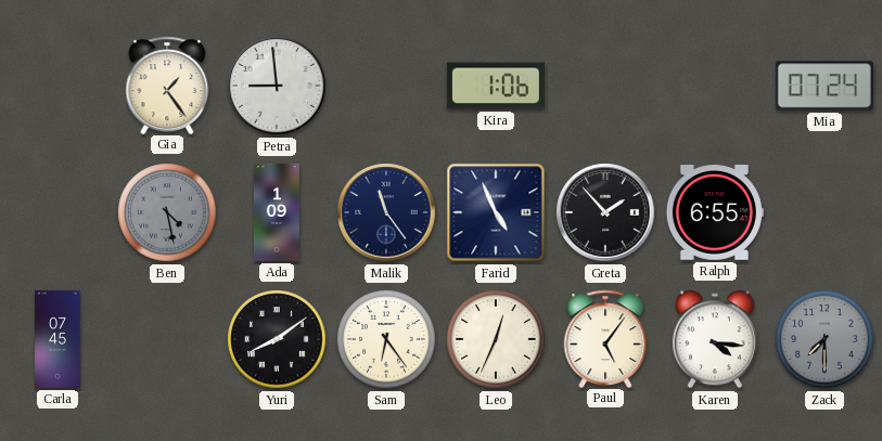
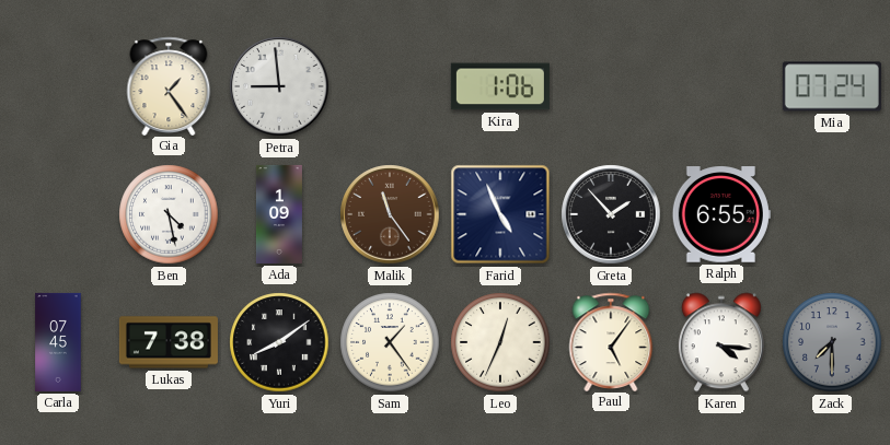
Ben dial: grey -> white (169, 214)
Malik dial: navy -> brown (390, 214)
Lukas: none -> 7:38 (169, 342)
Sam: 6:24 -> 1:24 (390, 342)
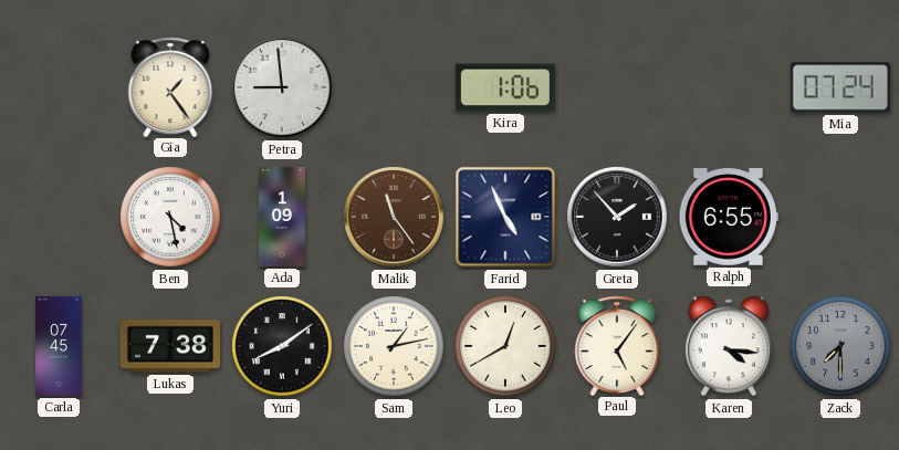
Sam: 1:24 -> 1:13 (394, 346)
Leo: 12:34 -> 12:40 (505, 346)
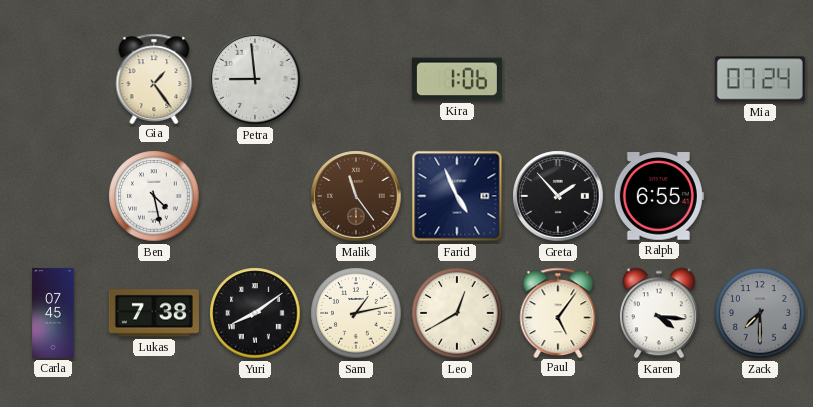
Ada: 1:09 -> none (282, 217)
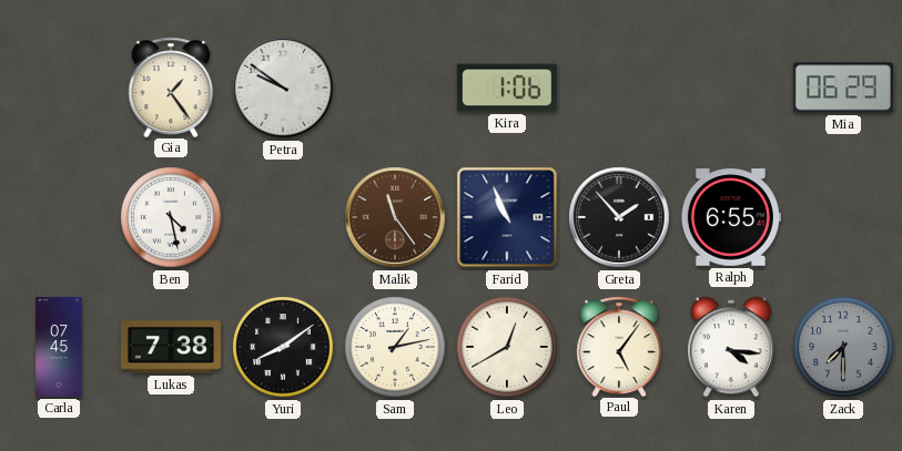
Petra: 8:59 -> 9:51 (283, 88)
Mia: 07:24 -> 06:29 (843, 88)
Farid: 4:56 -> 10:56 (507, 217)
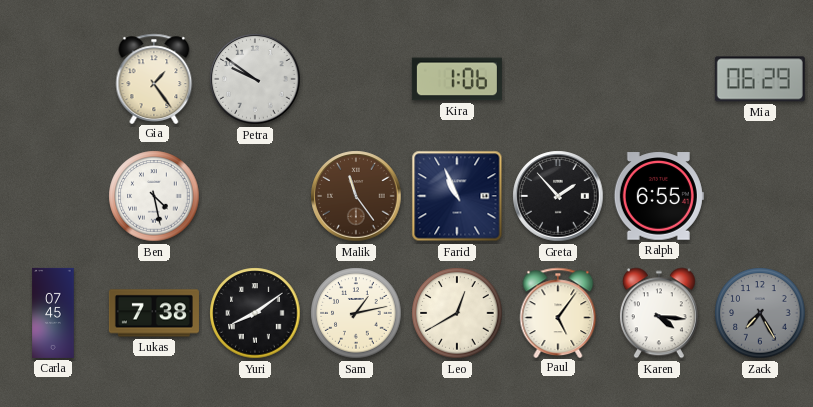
Zack: 7:30 -> 7:25 (760, 313)
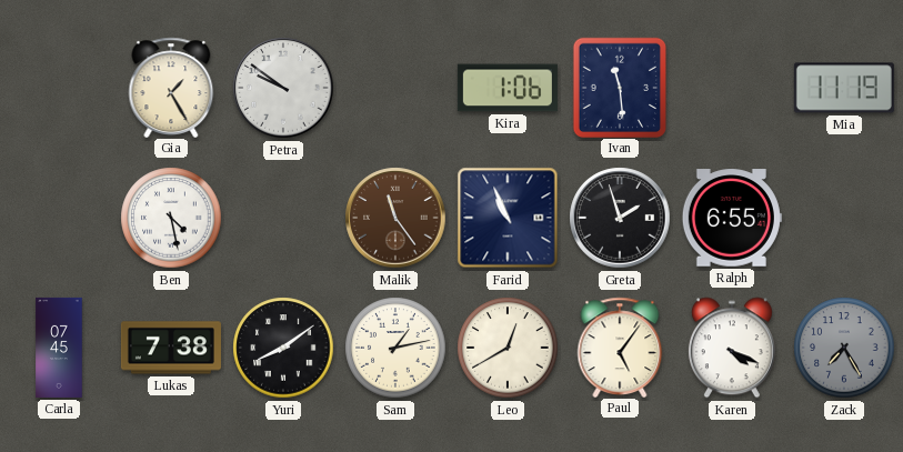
Gia: 1:24 -> 1:25 (171, 87)
Ivan: none -> 11:29 (619, 87)
Mia: 06:29 -> 11:19 (844, 88)
Greta: 1:53 -> 1:57 (620, 218)
Karen: 4:16 -> 4:19 (732, 348)
